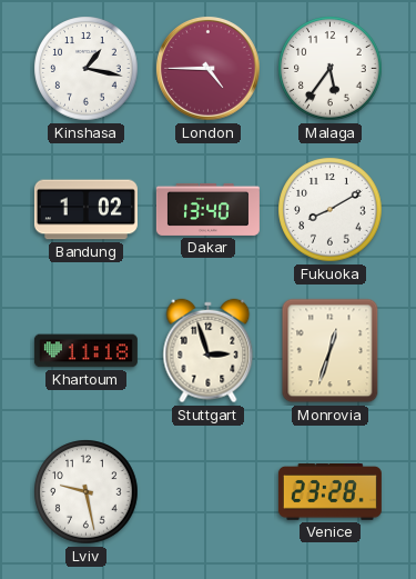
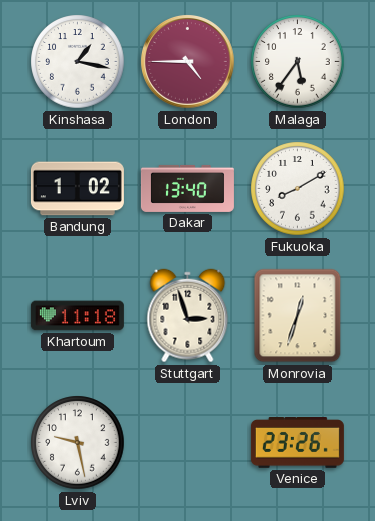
Venice: 23:28 -> 23:26 (297, 443)
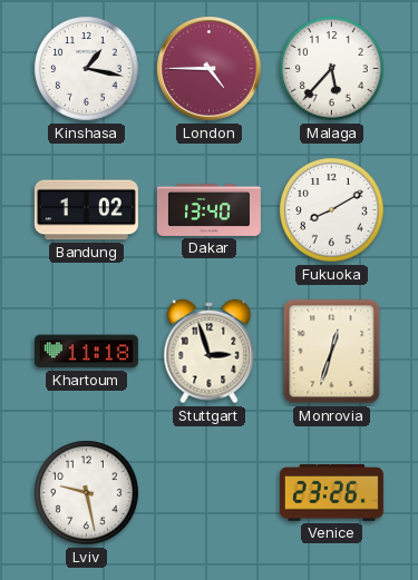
Malaga: 5:36 -> 5:37 (332, 69)
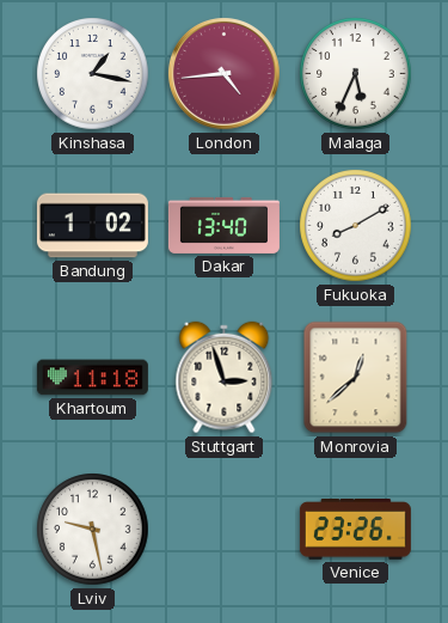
London: 4:45 -> 4:44 (223, 73)
Malaga: 5:37 -> 5:34 (356, 74)
Monrovia: 12:33 -> 12:38 (356, 378)
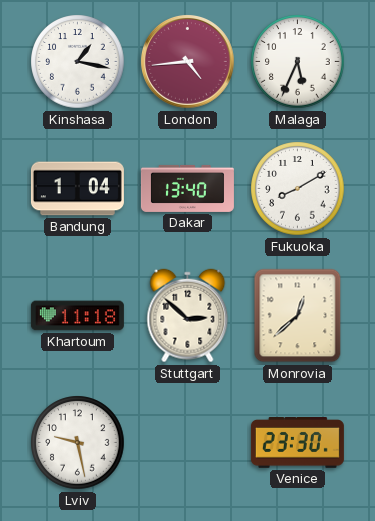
Bandung: 1:02 -> 1:04 (77, 189)
Stuttgart: 2:57 -> 2:52 (188, 316)
Venice: 23:26 -> 23:30 (297, 443)
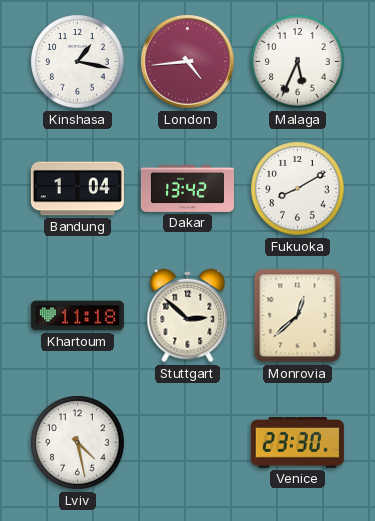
Dakar: 13:40 -> 13:42 (187, 188)
Lviv: 9:28 -> 4:28 (78, 443)
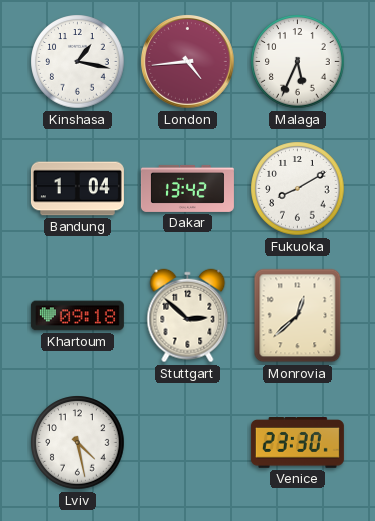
Khartoum: 11:18 -> 09:18 (77, 316)
